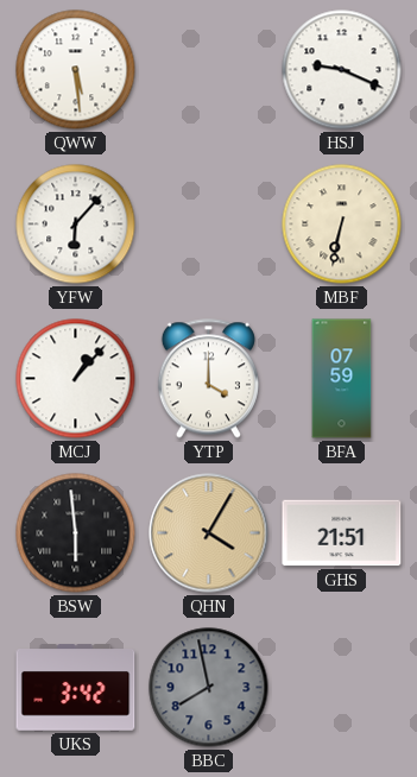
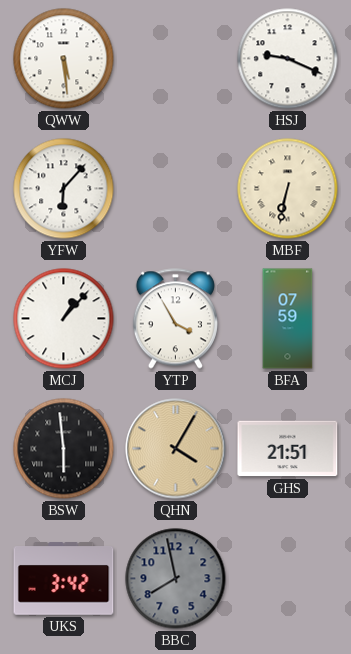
YTP: 4:00 -> 3:55 (175, 319)
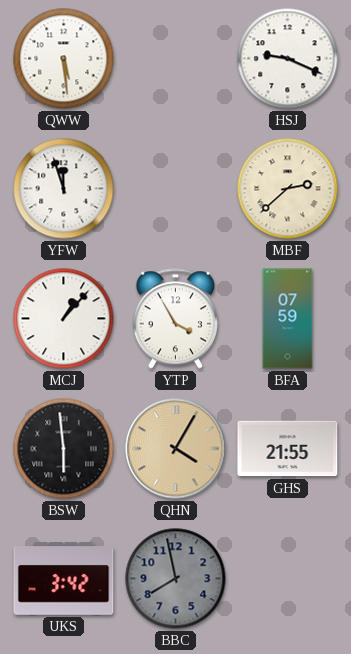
YFW: 6:07 -> 11:57 (64, 189)
MBF: 6:32 -> 2:38 (288, 189)
GHS: 21:51 -> 21:55 (288, 449)
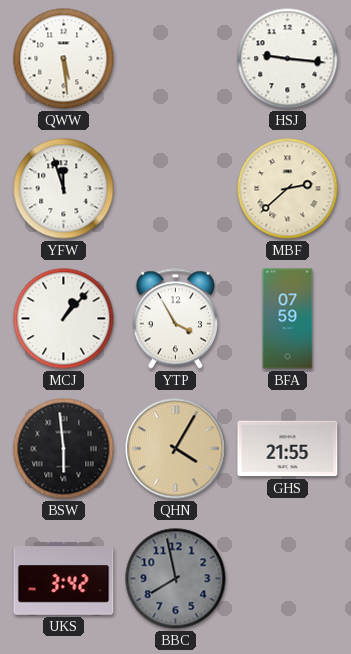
HSJ: 9:19 -> 9:16 (288, 59)
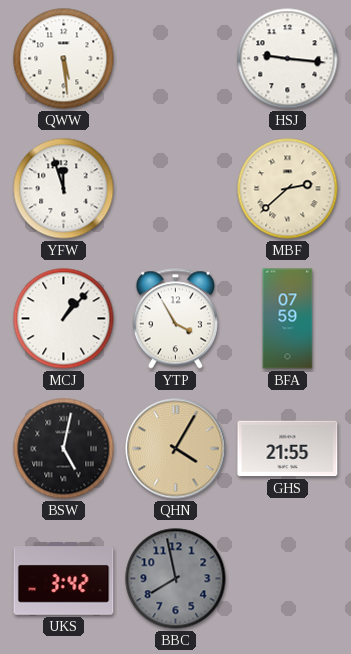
BSW: 5:59 -> 5:02 (64, 449)
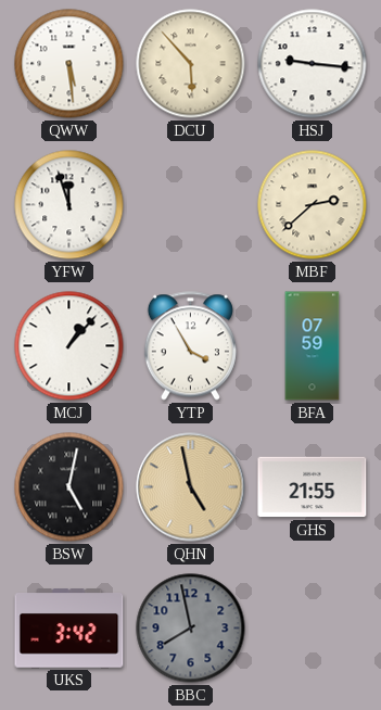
DCU: none -> 5:53 (191, 64)
QHN: 4:05 -> 4:58 (191, 487)
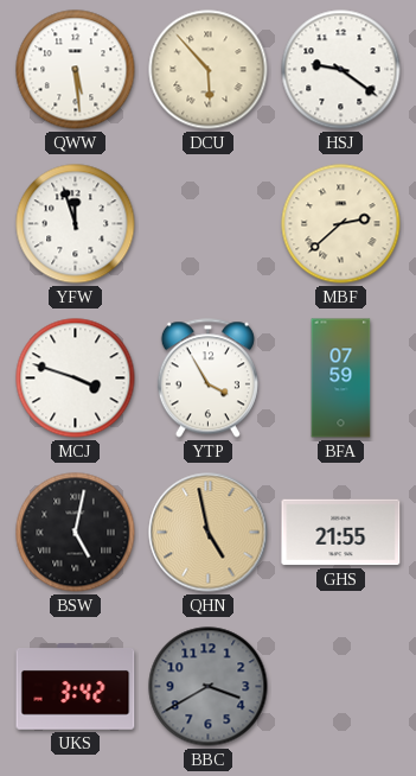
HSJ: 9:16 -> 9:21 (341, 70)
MCJ: 1:07 -> 3:48 (76, 379)
BBC: 7:58 -> 3:40 (209, 687)
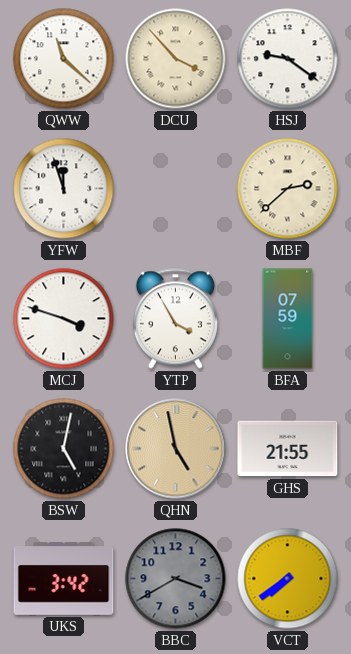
QWW: 5:29 -> 11:22 (64, 59)
DCU: 5:53 -> 3:53 (176, 59)
VCT: none -> 7:39 (288, 579)
